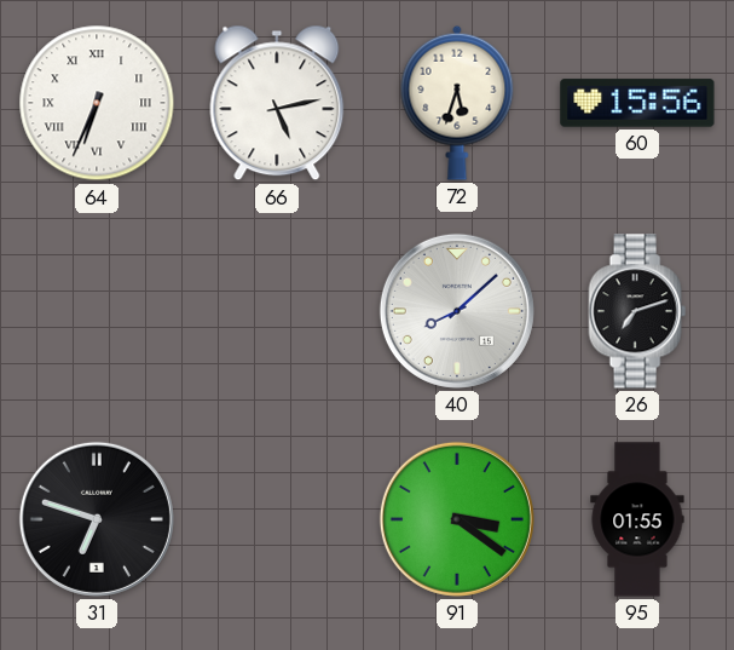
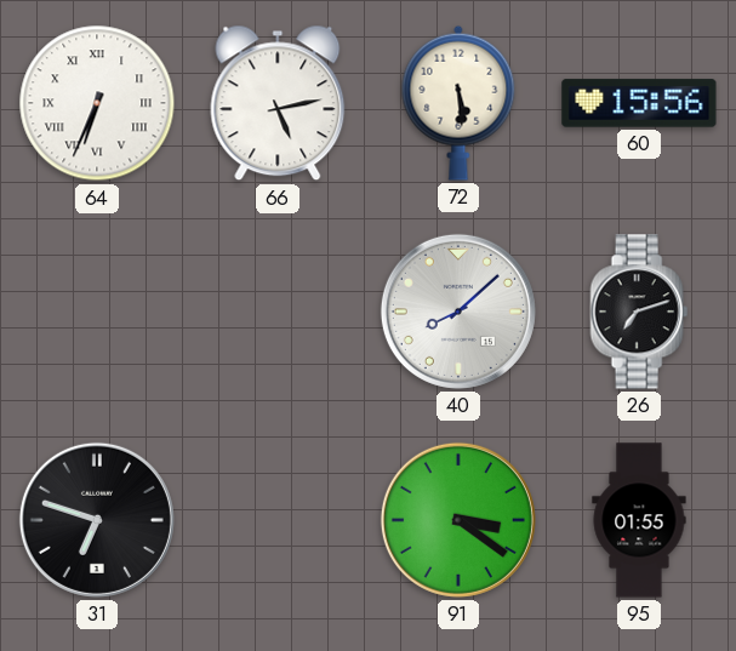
72: 5:33 -> 5:29 (458, 103)
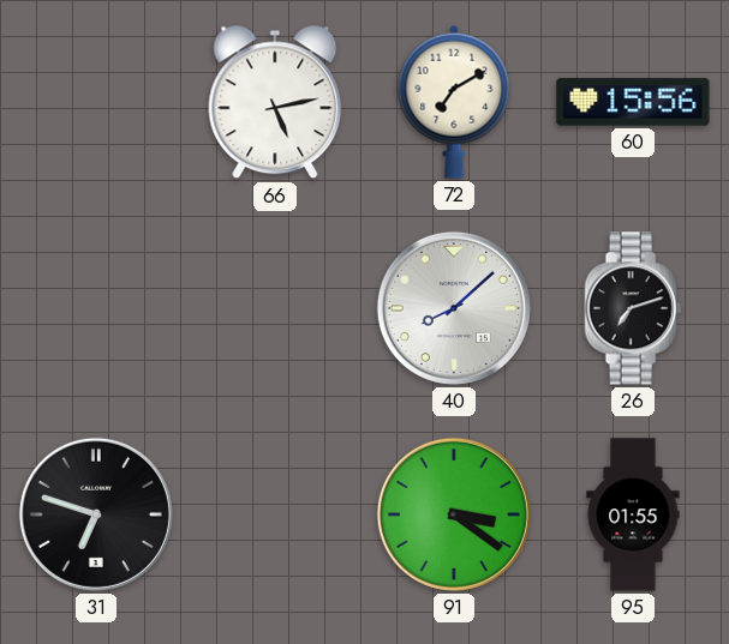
64: 6:34 -> none (97, 103)
72: 5:29 -> 7:10 (454, 102)
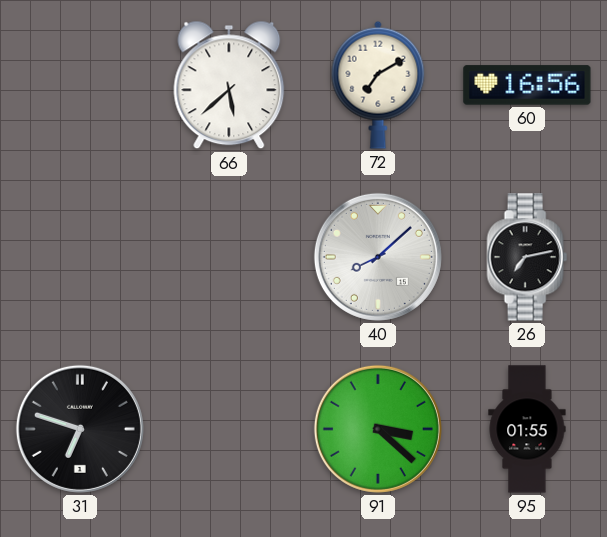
66: 5:13 -> 5:38 (229, 85)
60: 15:56 -> 16:56 (527, 85)
26: 7:12 -> 7:13 (527, 257)
91: 3:21 -> 3:22 (378, 429)
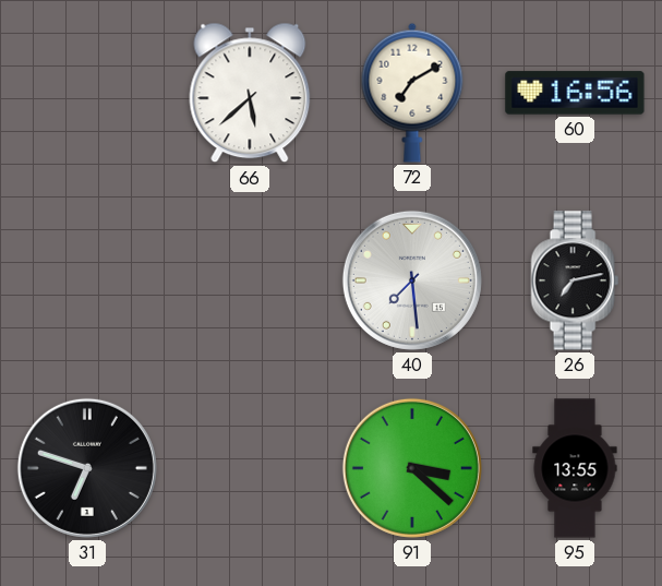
40: 8:08 -> 7:29 (412, 280)
95: 01:55 -> 13:55 (575, 468)
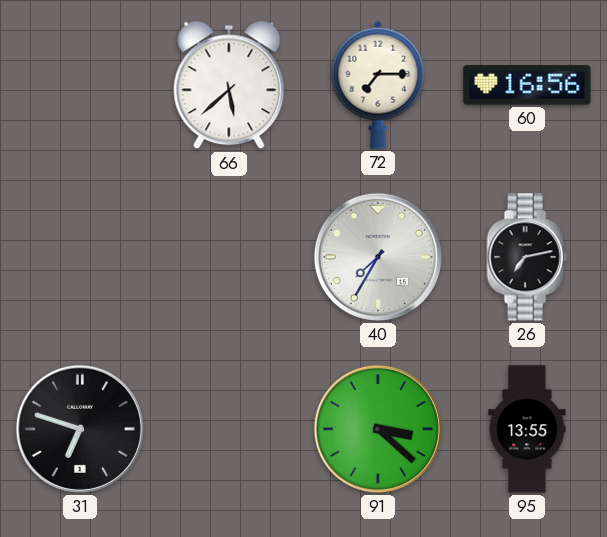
72: 7:10 -> 7:15 (378, 85)
40: 7:29 -> 7:35 (378, 257)
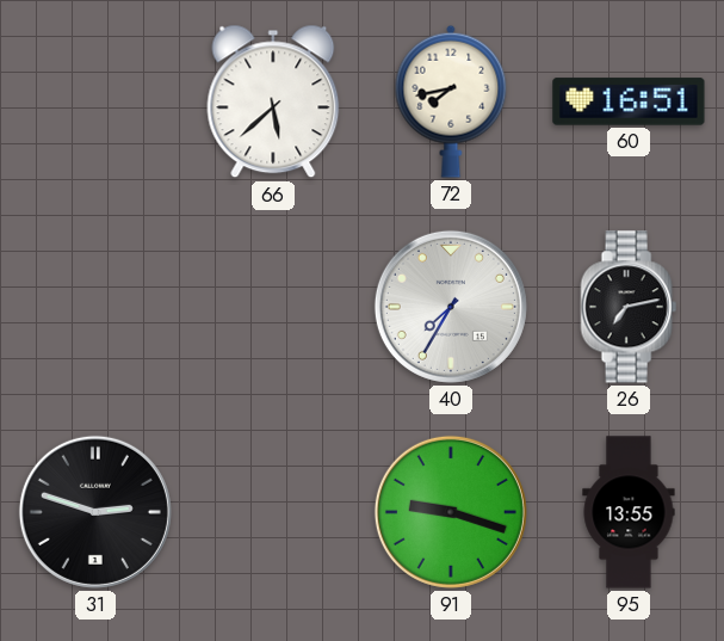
72: 7:15 -> 7:43 (451, 101)
60: 16:56 -> 16:51 (629, 101)
31: 6:48 -> 2:48 (95, 512)
91: 3:22 -> 9:18 (451, 512)
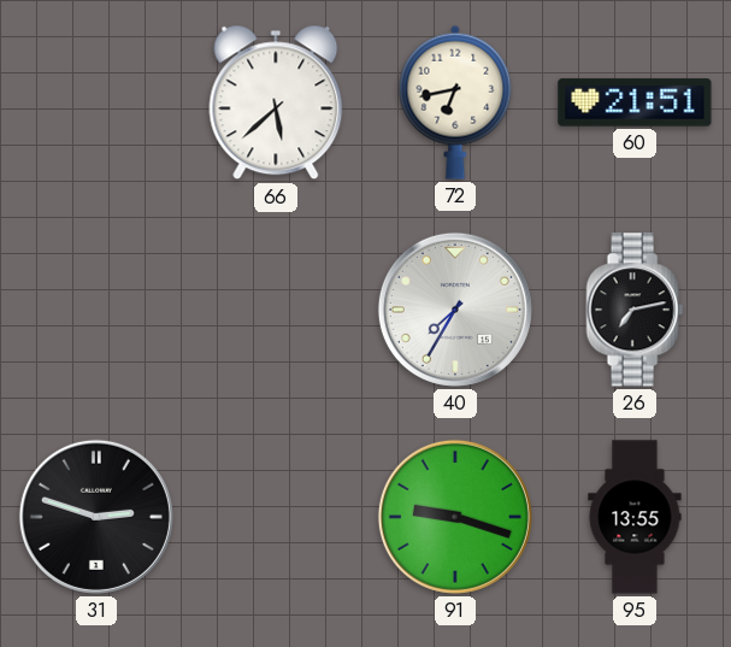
72: 7:43 -> 6:43 (455, 102)
60: 16:51 -> 21:51 (635, 102)
